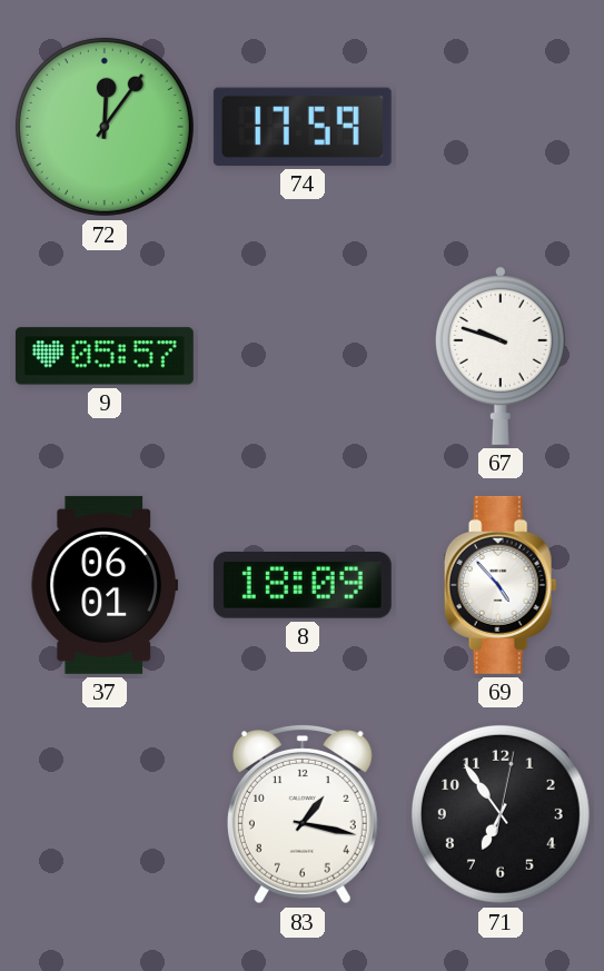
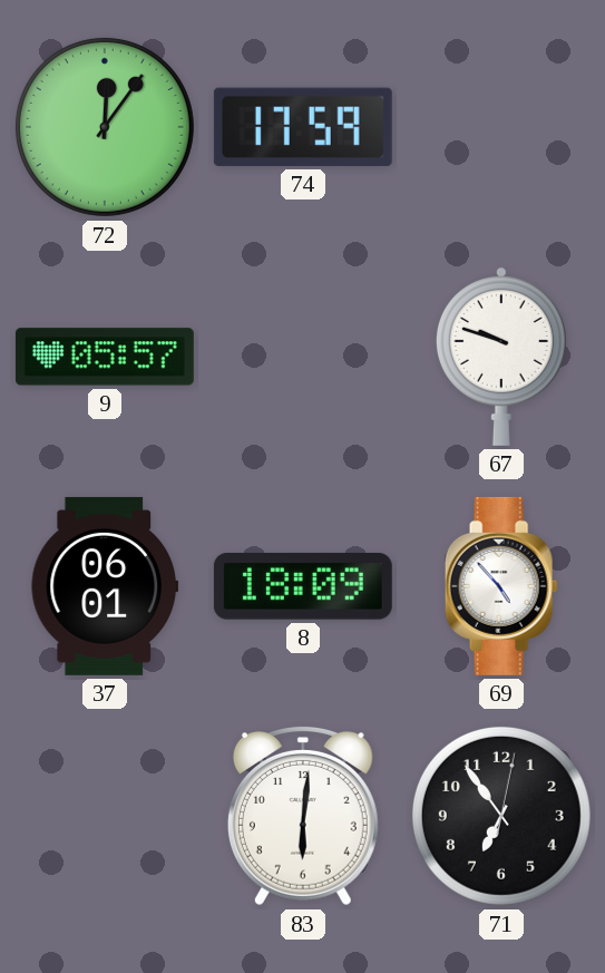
83: 1:17 -> 6:01 (303, 816)
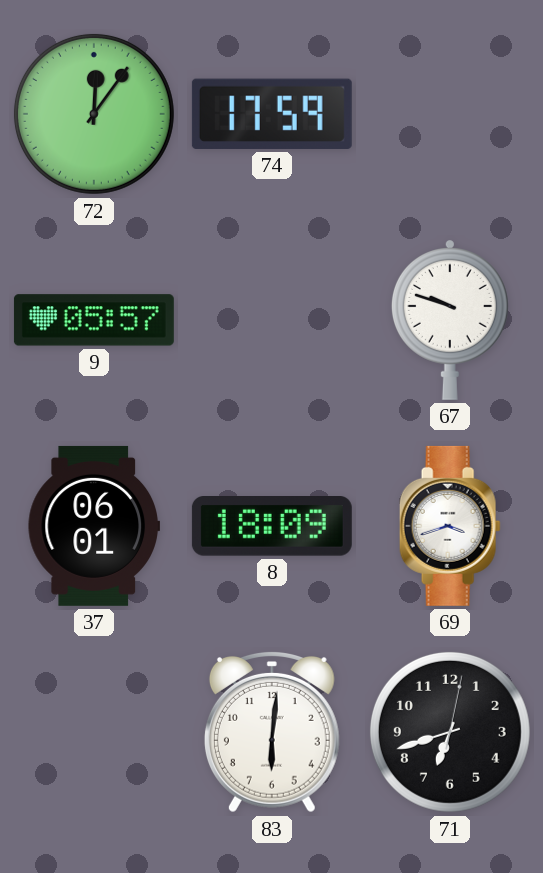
69: 4:53 -> 3:42 (450, 526)
71: 6:54 -> 6:42 (450, 732)
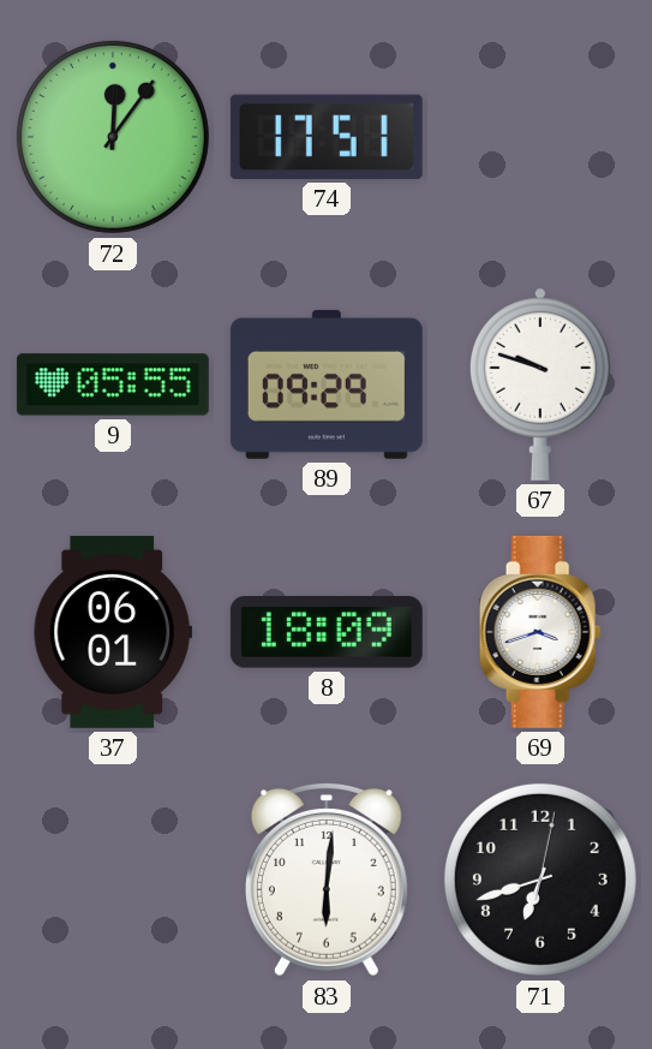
74: 17:59 -> 17:51 (327, 137)
9: 05:57 -> 05:55 (113, 385)
89: none -> 09:29 (327, 385)
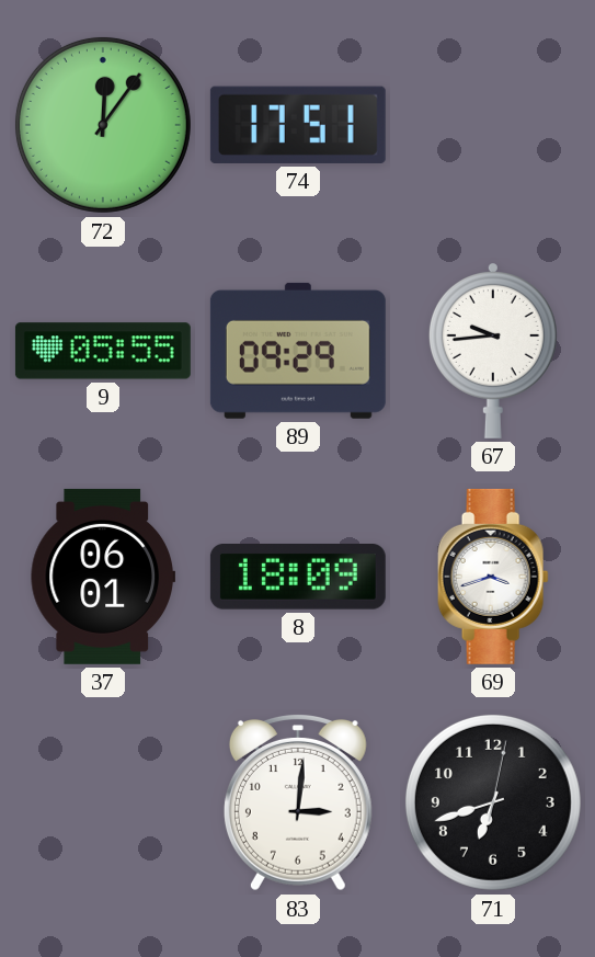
67: 9:48 -> 9:44 (493, 351)
83: 6:01 -> 3:01 (298, 802)
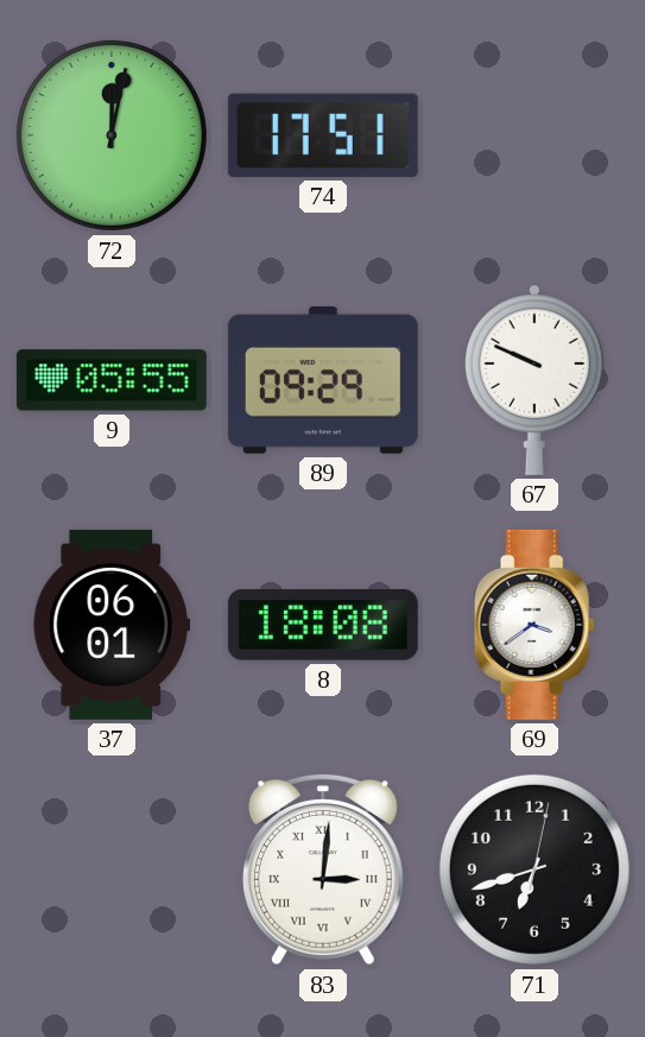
72: 12:06 -> 12:02 (112, 135)
67: 9:44 -> 9:49 (535, 380)
8: 18:09 -> 18:08 (323, 626)
69: 3:42 -> 3:39 (535, 625)
83 numerals: Arabic -> Roman (323, 870)
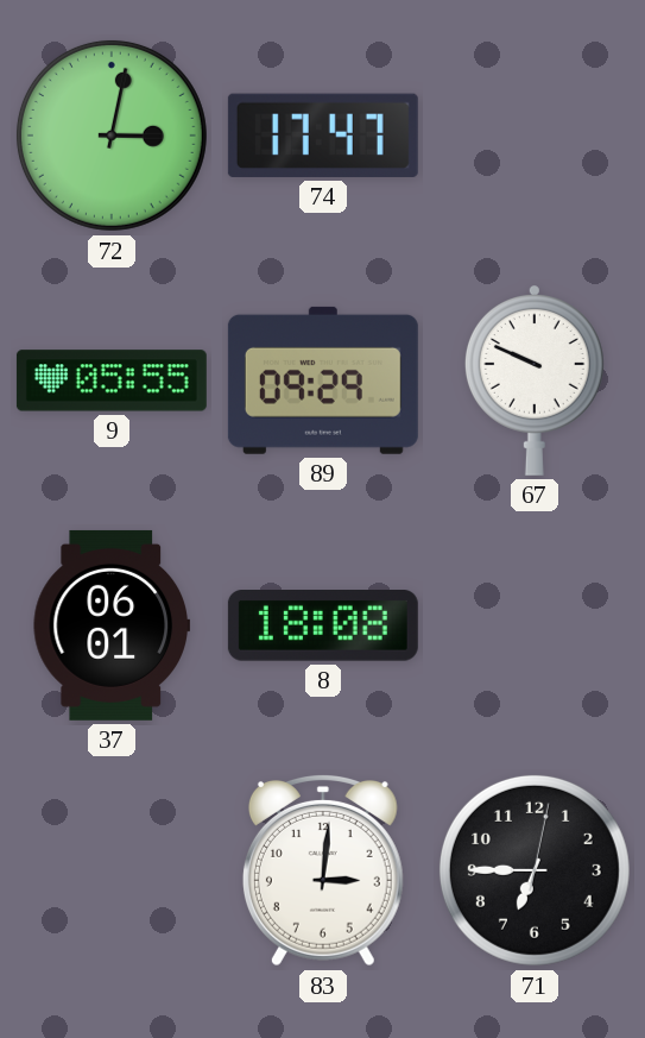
72: 12:02 -> 3:02 (112, 136)
74: 17:51 -> 17:47 (323, 136)
69: 3:39 -> none (535, 625)
83 numerals: Roman -> Arabic (323, 870)
71: 6:42 -> 6:45 (535, 870)
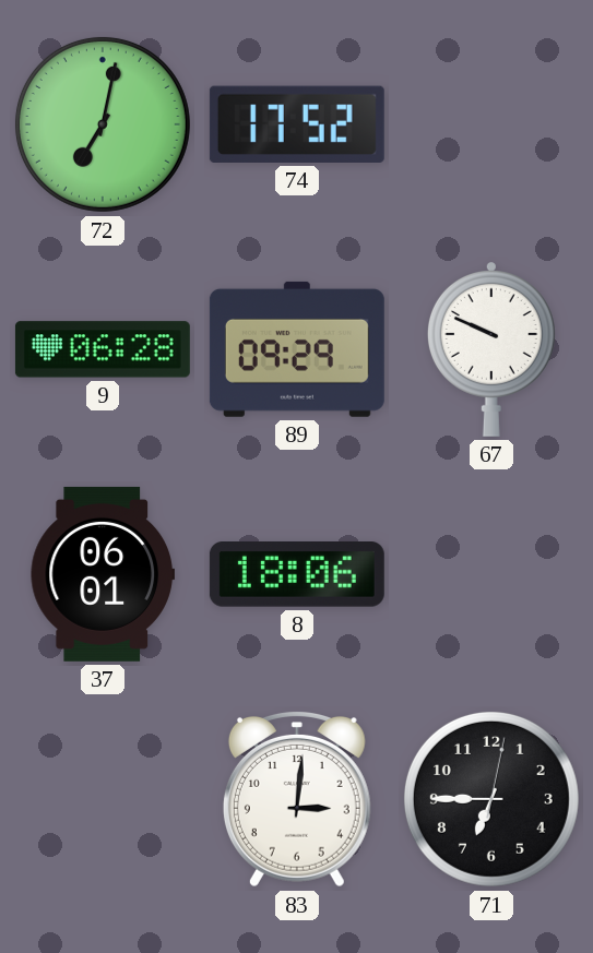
72: 3:02 -> 7:02 (103, 124)
74: 17:47 -> 17:52 (297, 124)
9: 05:55 -> 06:28 (103, 349)
8: 18:08 -> 18:06 (297, 575)
